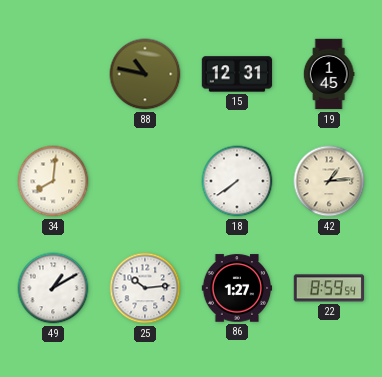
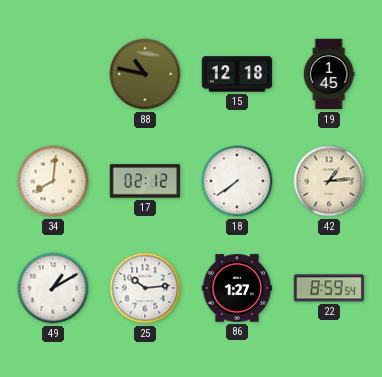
15: 12:31 -> 12:18 (237, 74)
17: none -> 02:12 (145, 181)
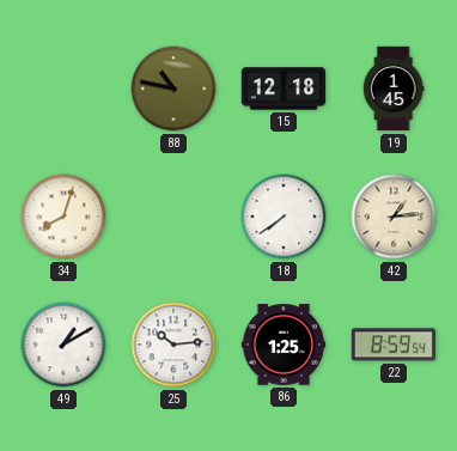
34: 8:01 -> 8:03 (63, 217)
17: 02:12 -> none (145, 181)
86: 1:27 -> 1:25 (284, 345)
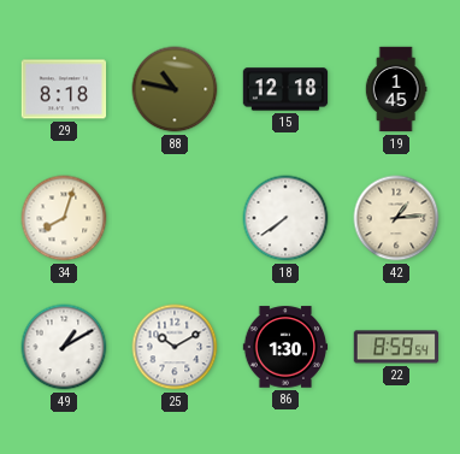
29: none -> 8:18 (64, 89)
25: 10:14 -> 10:10 (175, 347)
86: 1:25 -> 1:30 (285, 347)
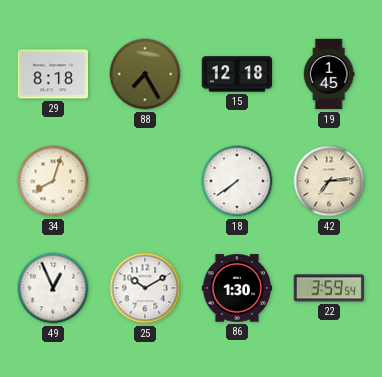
88: 10:47 -> 7:25 (145, 74)
42: 1:14 -> 7:14 (329, 181)
49: 1:10 -> 12:56 (53, 288)
22: 8:59 -> 3:59 (329, 288)
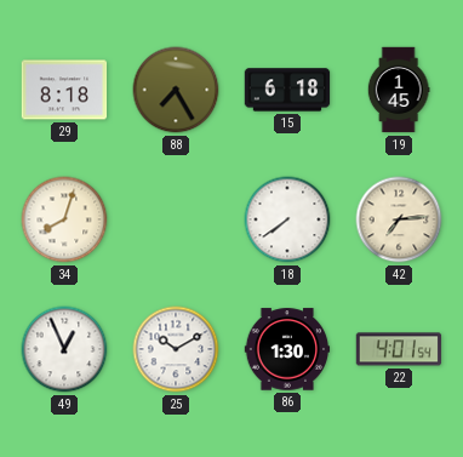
15: 12:18 -> 6:18 (287, 90)
22: 3:59 -> 4:01 (399, 349)
